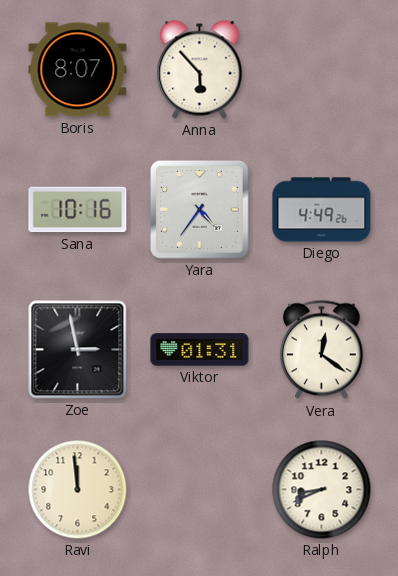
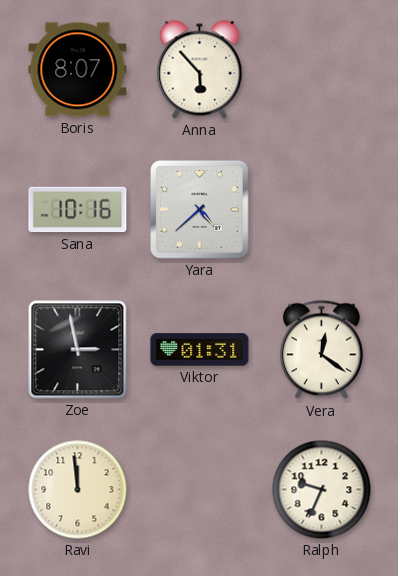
Yara: 4:36 -> 4:38 (199, 209)
Diego: 4:49 -> none (322, 210)
Ralph: 8:41 -> 9:34 (322, 490)
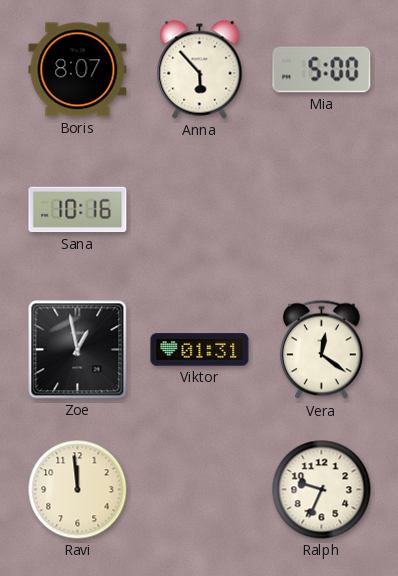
Mia: none -> 5:00 (322, 70)
Yara: 4:38 -> none (199, 209)
Zoe: 2:58 -> 12:58 (78, 350)
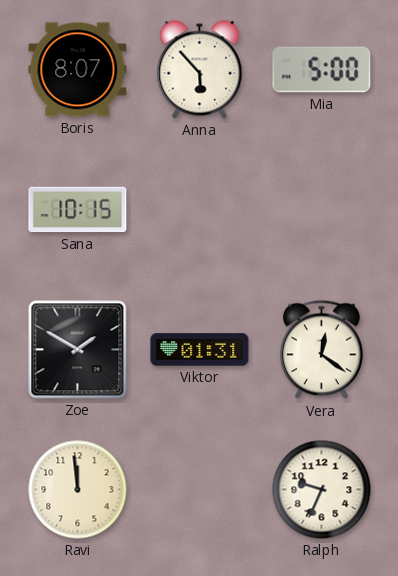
Sana: 10:16 -> 10:15 (78, 210)
Zoe: 12:58 -> 1:50 (78, 350)
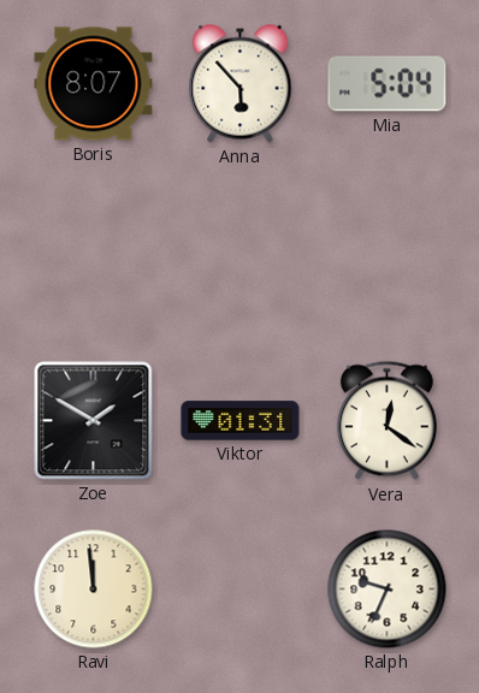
Mia: 5:00 -> 5:04 (388, 84)
Sana: 10:15 -> none (78, 210)
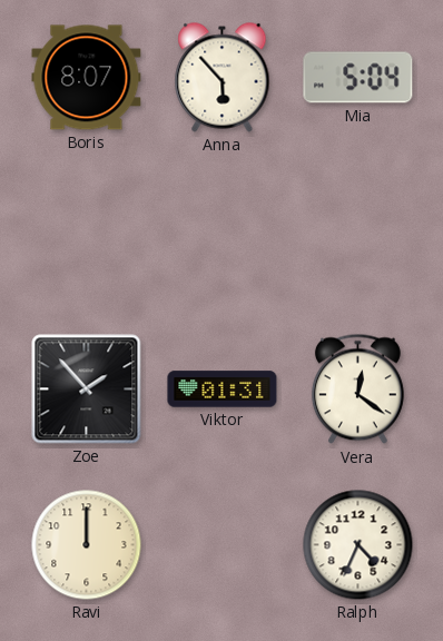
Zoe: 1:50 -> 1:53 (87, 389)
Ravi: 11:59 -> 12:00 (87, 545)
Ralph: 9:34 -> 4:34 (358, 545)
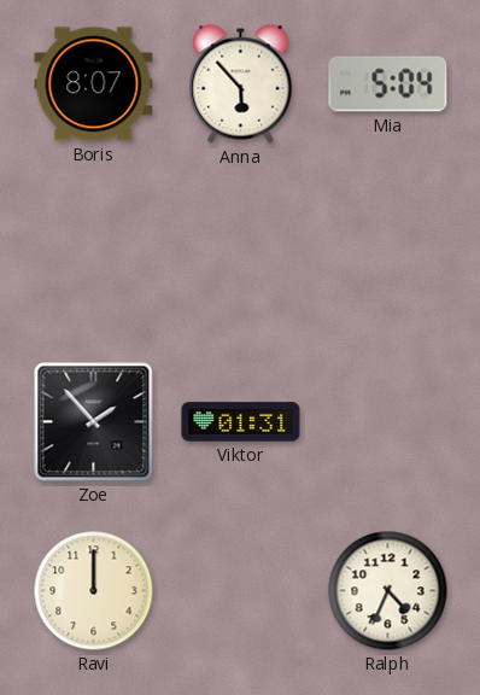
Vera: 12:21 -> none (357, 389)
